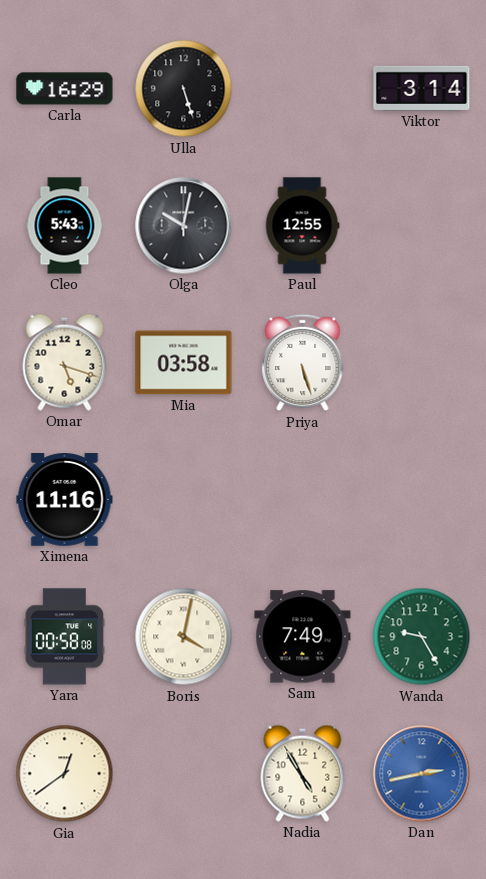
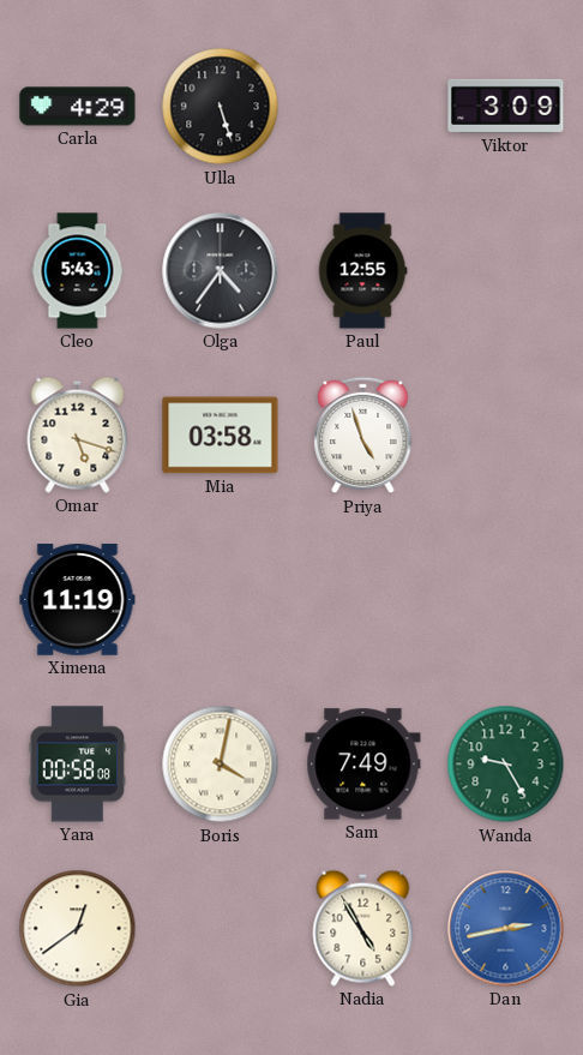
Carla: 16:29 -> 4:29 (78, 107)
Viktor: 3:14 -> 3:09 (506, 106)
Olga: 10:02 -> 4:36 (221, 271)
Priya: 5:27 -> 4:57 (363, 436)
Ximena: 11:16 -> 11:19 (78, 600)
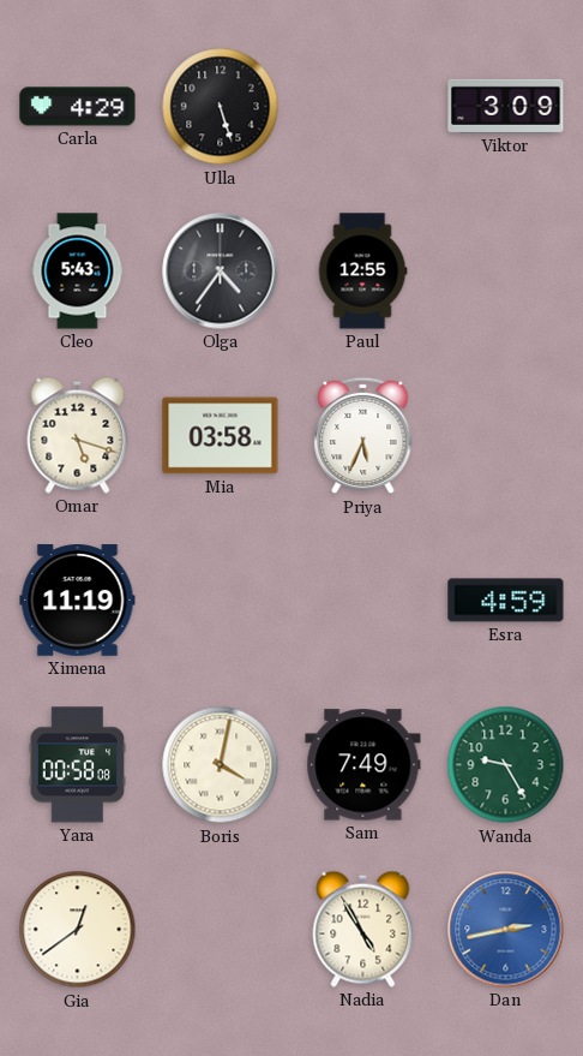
Priya: 4:57 -> 5:34 (363, 436)
Esra: none -> 4:59 (506, 601)
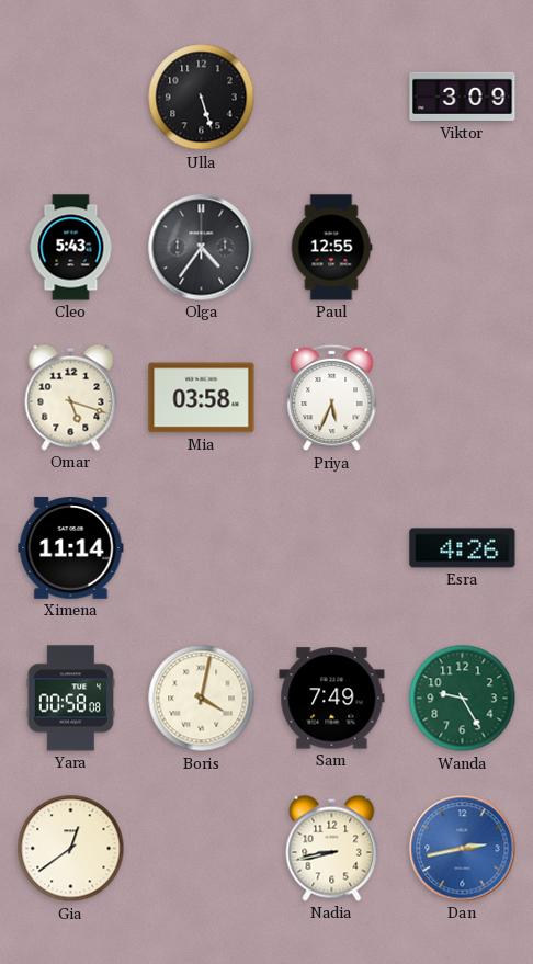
Carla: 4:29 -> none (78, 107)
Ximena: 11:19 -> 11:14 (71, 548)
Esra: 4:59 -> 4:26 (463, 548)
Nadia: 4:55 -> 8:43 (332, 848)
